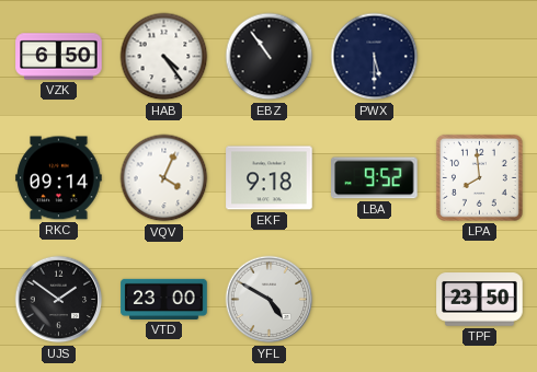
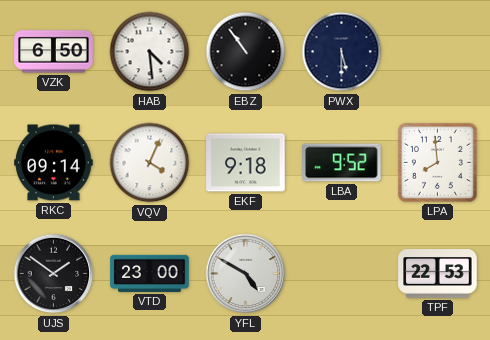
HAB: 4:24 -> 4:29 (150, 52)
TPF: 23:50 -> 22:53 (438, 274)
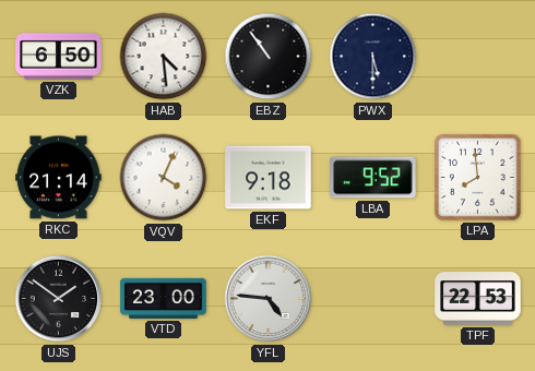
RKC: 09:14 -> 21:14 (59, 178)
YFL: 4:50 -> 4:46 (269, 299)
